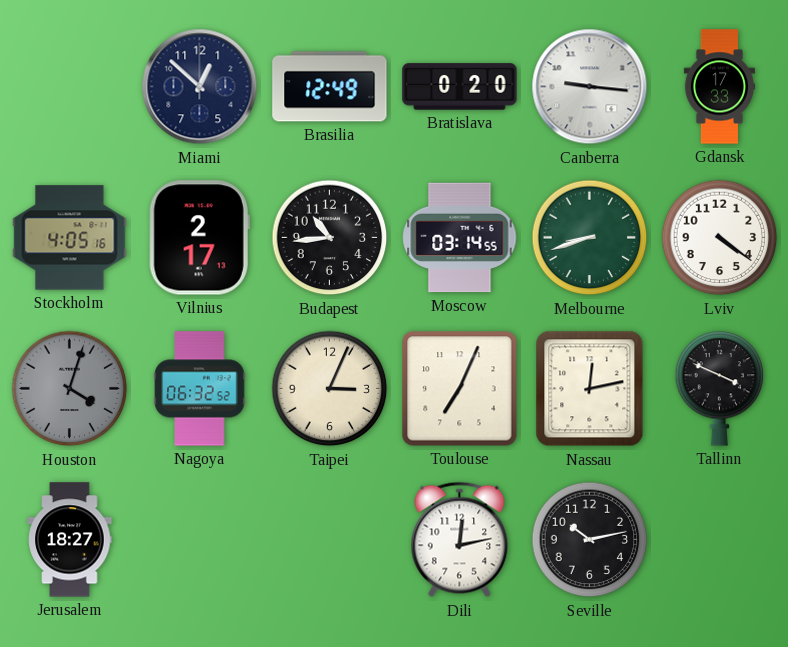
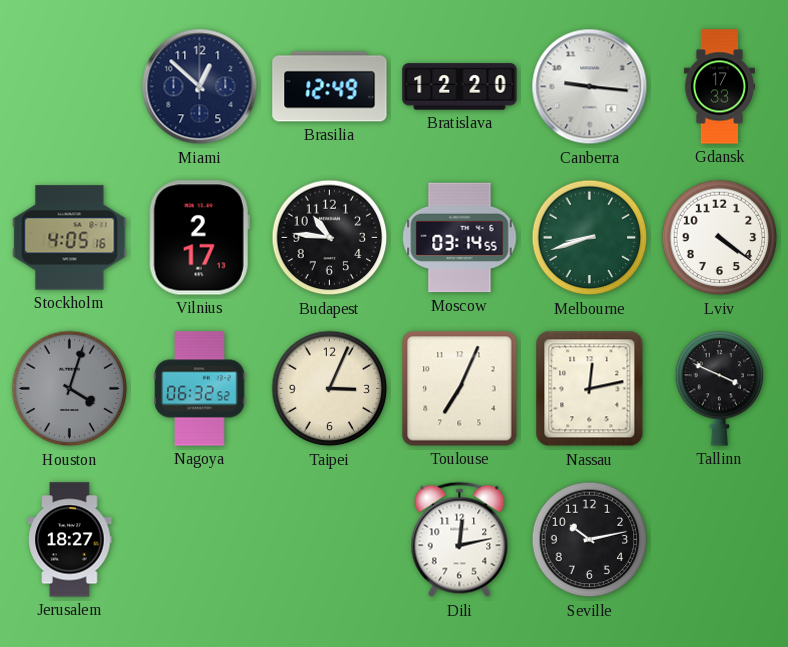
Bratislava: 0:20 -> 12:20 (460, 87)
Budapest: 10:44 -> 10:46 (330, 238)
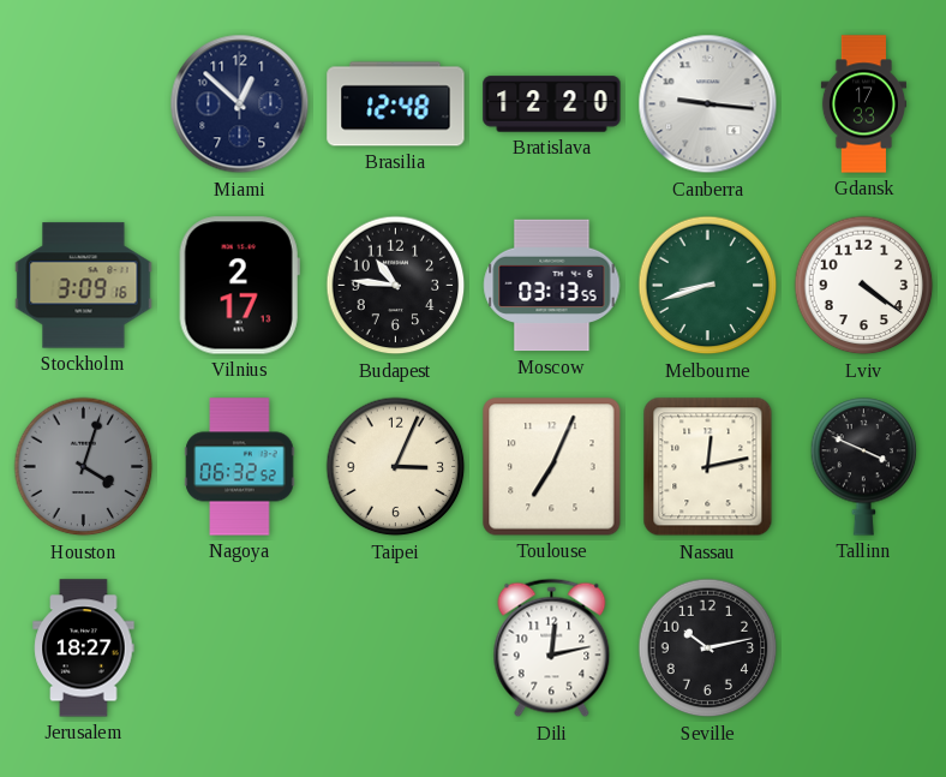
Brasilia: 12:49 -> 12:48 (396, 104)
Stockholm: 4:05 -> 3:09 (84, 286)
Moscow: 03:14 -> 03:13 (552, 286)
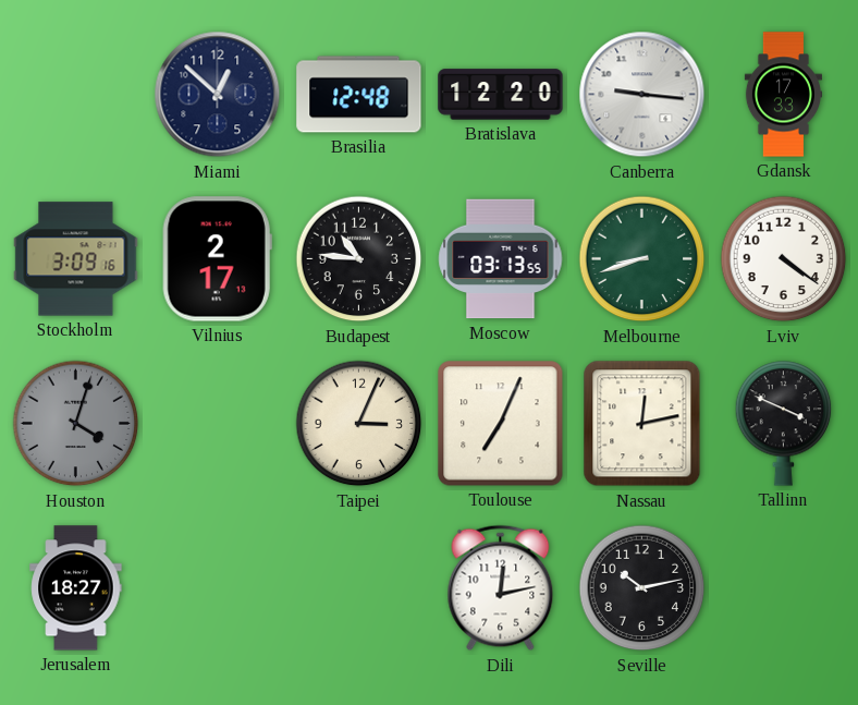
Nagoya: 06:32 -> none (240, 467)
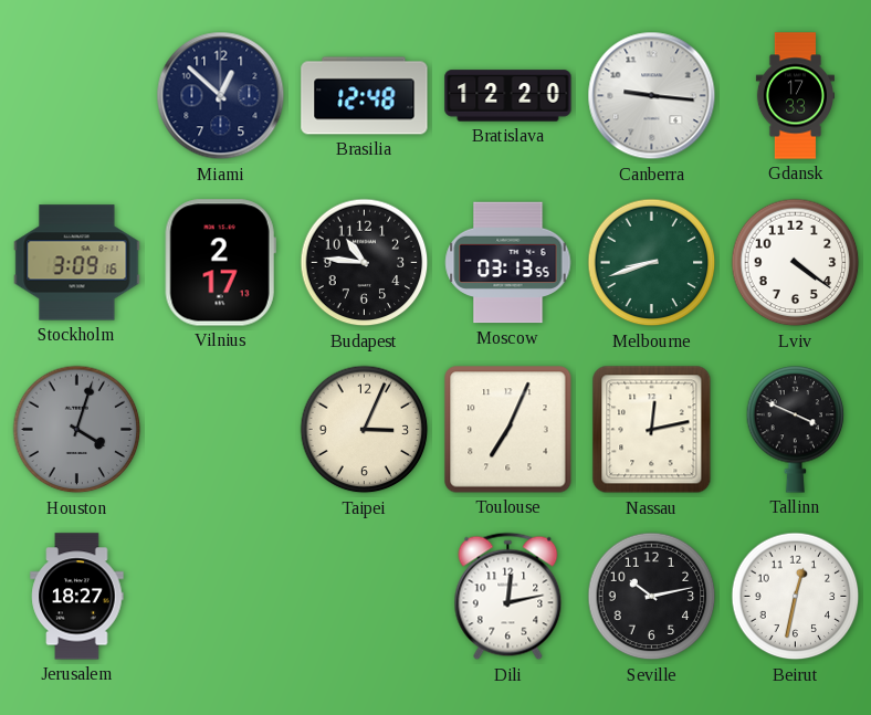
Beirut: none -> 12:32 (796, 597)
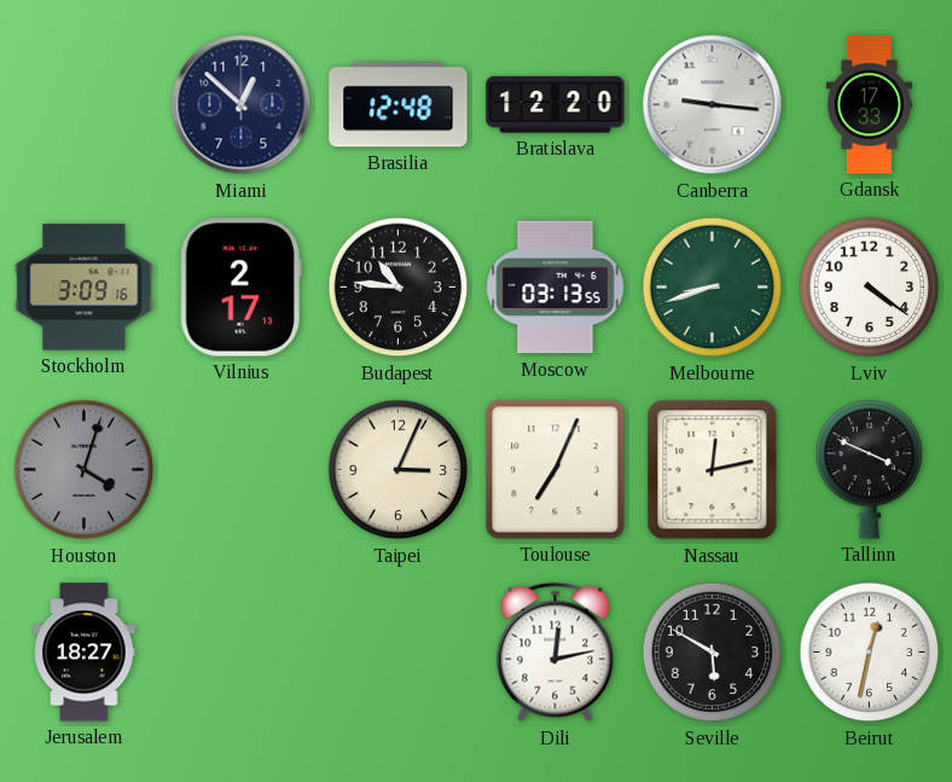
Seville: 10:13 -> 5:50 (713, 653)
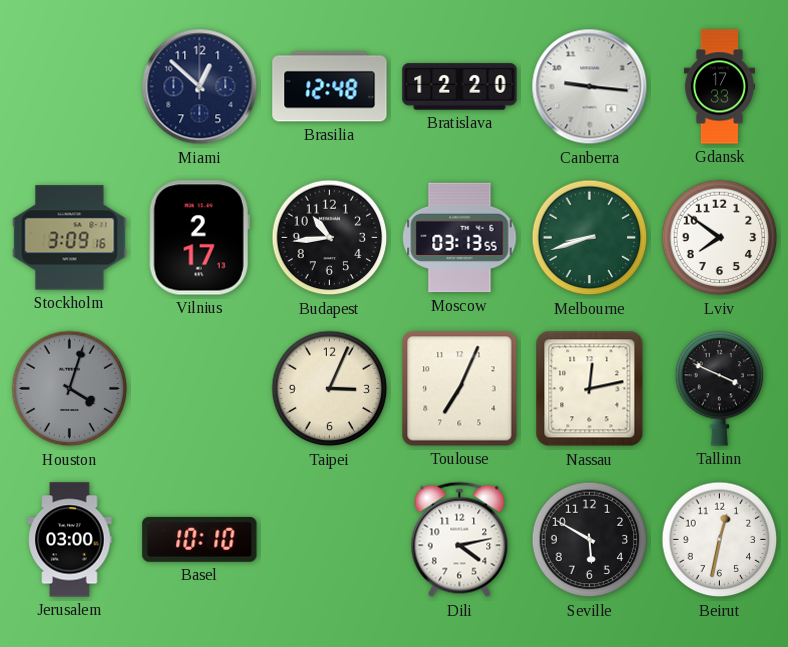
Budapest: 10:46 -> 10:44 (330, 238)
Lviv: 4:21 -> 7:51 (720, 238)
Jerusalem: 18:27 -> 03:00 (70, 540)
Basel: none -> 10:10 (200, 539)
Dili: 12:13 -> 4:13 (460, 540)
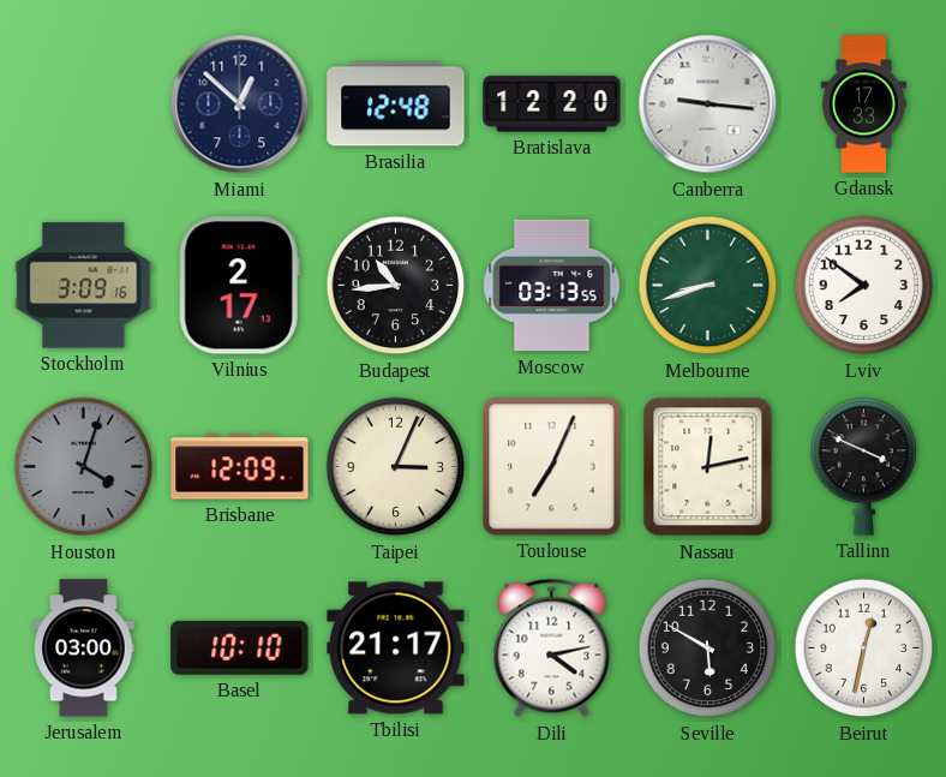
Brisbane: none -> 12:09 (240, 467)
Tbilisi: none -> 21:17 (396, 649)
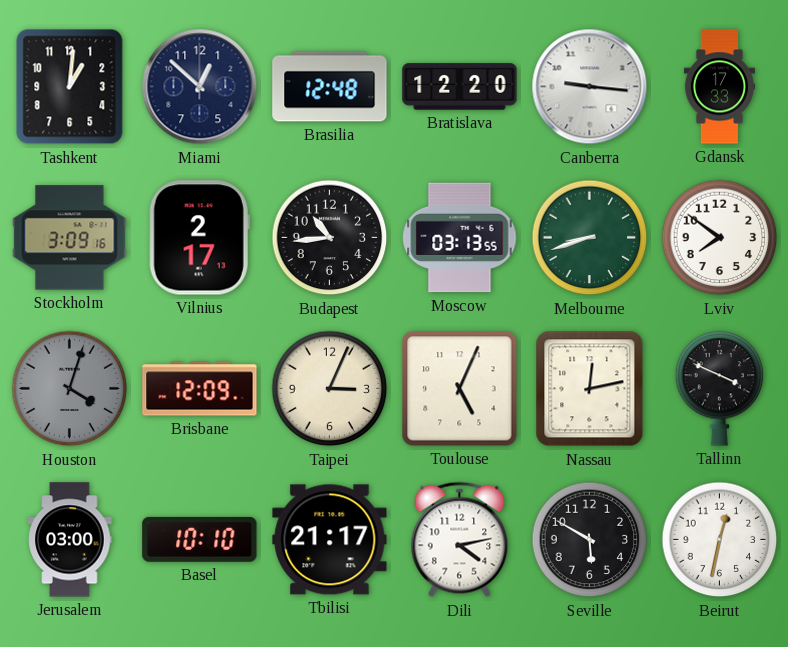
Tashkent: none -> 1:01 (70, 87)
Toulouse: 7:04 -> 5:04 (460, 389)
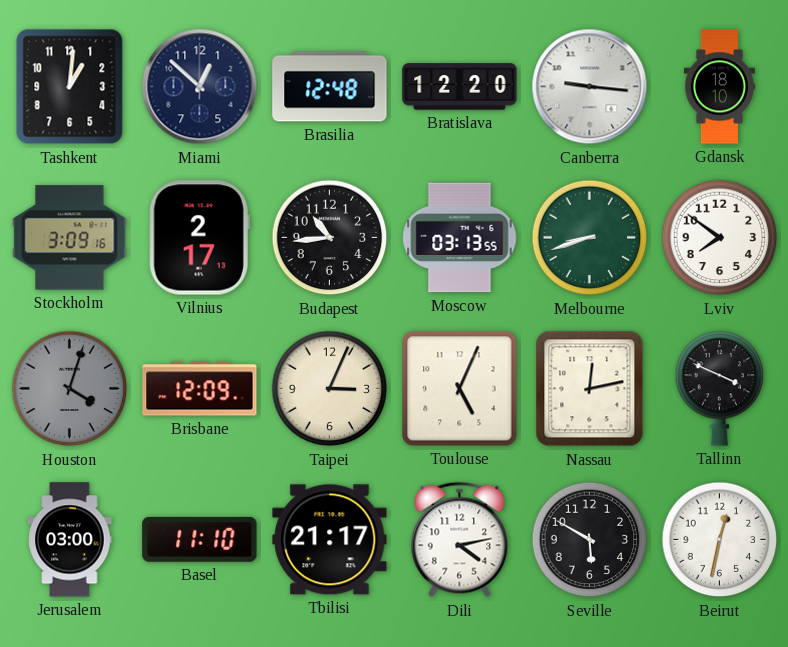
Gdansk: 17:33 -> 18:10 (719, 87)
Basel: 10:10 -> 11:10 (200, 539)
